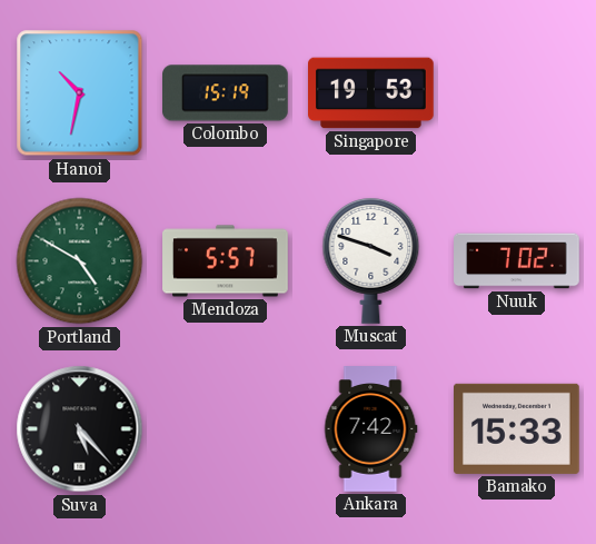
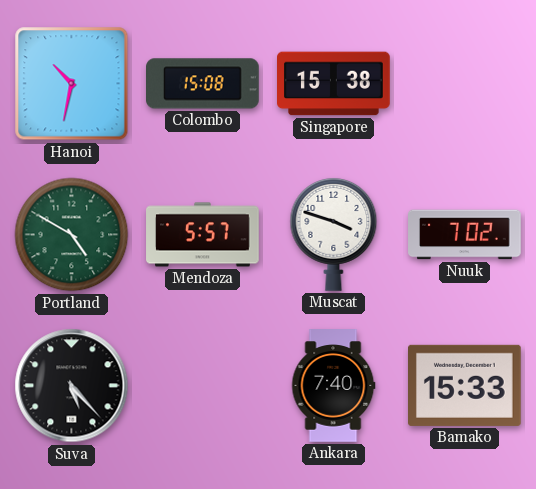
Colombo: 15:19 -> 15:08 (203, 84)
Singapore: 19:53 -> 15:38 (334, 84)
Ankara: 7:42 -> 7:40 (333, 386)
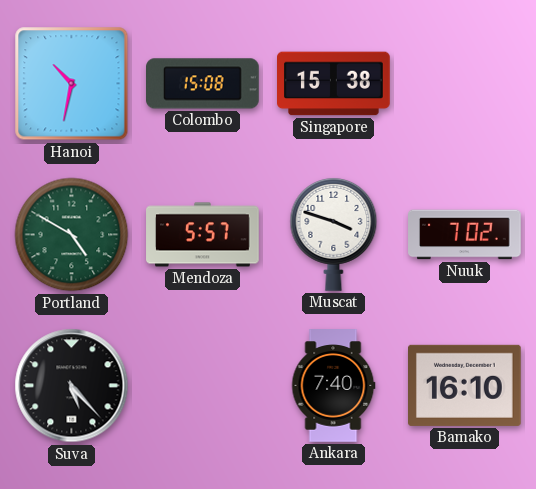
Bamako: 15:33 -> 16:10 (465, 385)
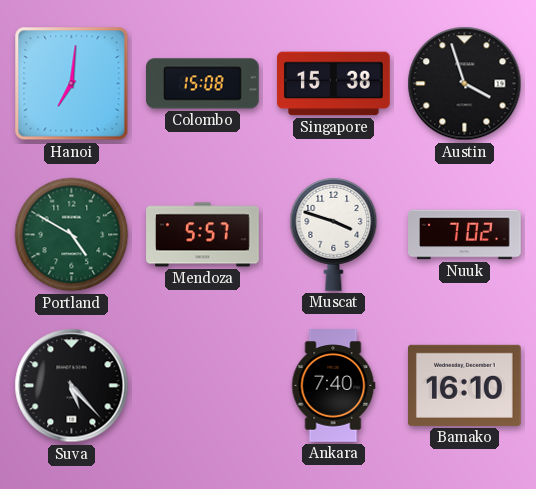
Hanoi: 10:32 -> 7:01 (72, 84)
Austin: none -> 3:57 (465, 84)
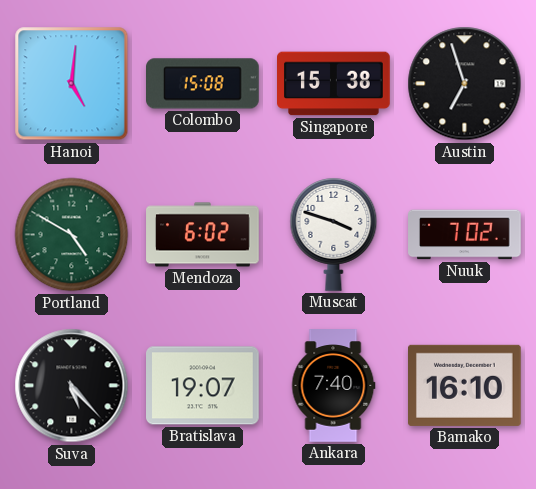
Hanoi: 7:01 -> 5:01 (72, 84)
Austin: 3:57 -> 6:57 (465, 84)
Mendoza: 5:57 -> 6:02 (203, 235)
Bratislava: none -> 19:07 (203, 386)
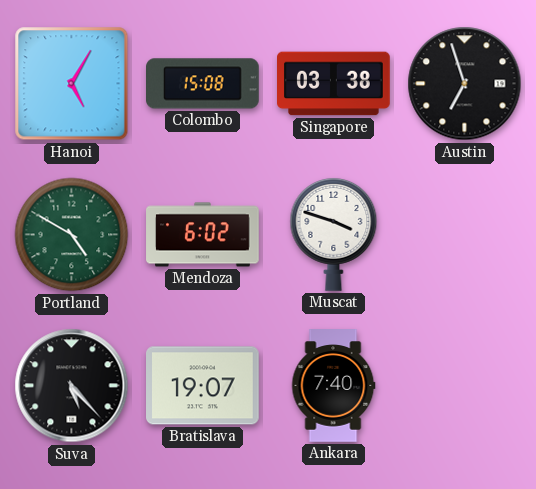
Hanoi: 5:01 -> 5:05 (72, 84)
Singapore: 15:38 -> 03:38 (334, 84)
Nuuk: 7:02 -> none (465, 235)
Bamako: 16:10 -> none (465, 385)
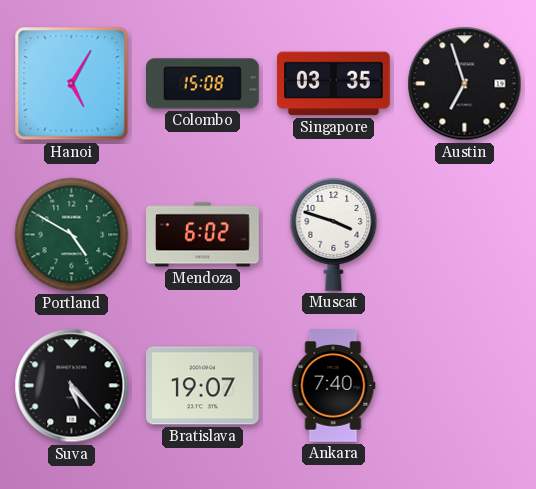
Singapore: 03:38 -> 03:35 (334, 84)
